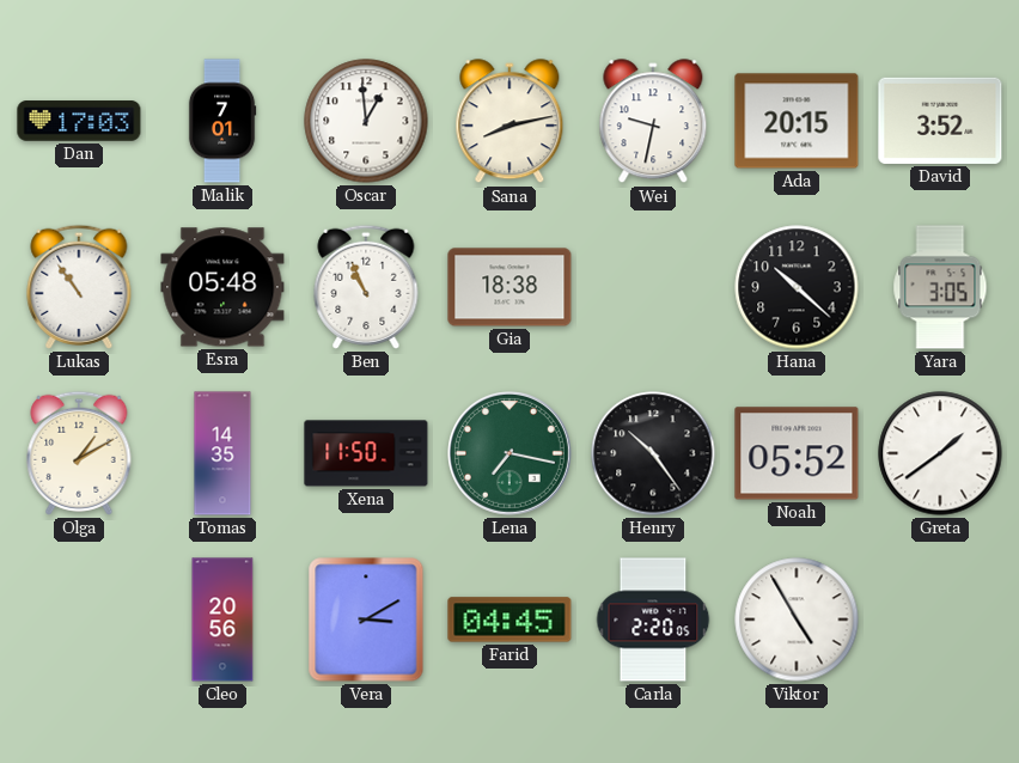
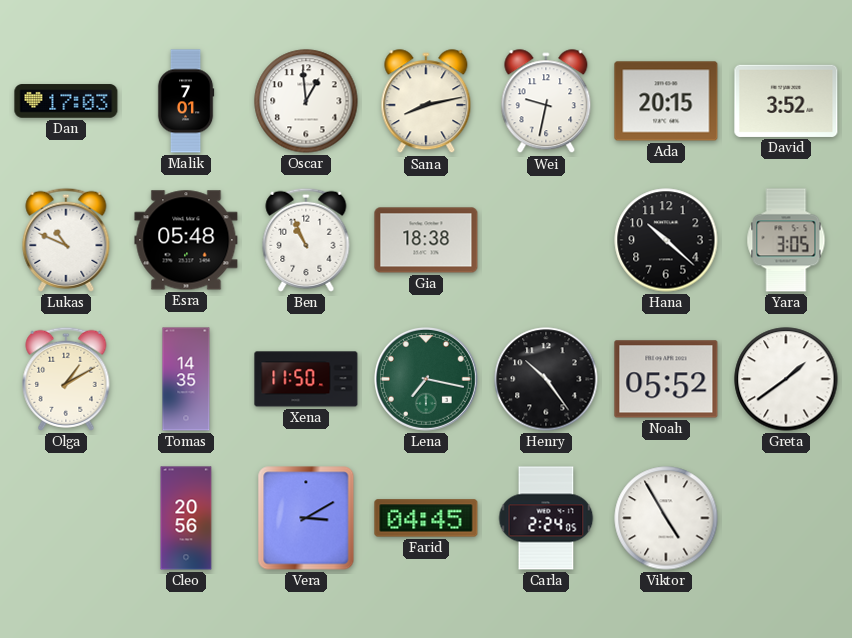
Lukas: 10:54 -> 10:49 (66, 240)
Carla: 2:20 -> 2:24 (546, 518)
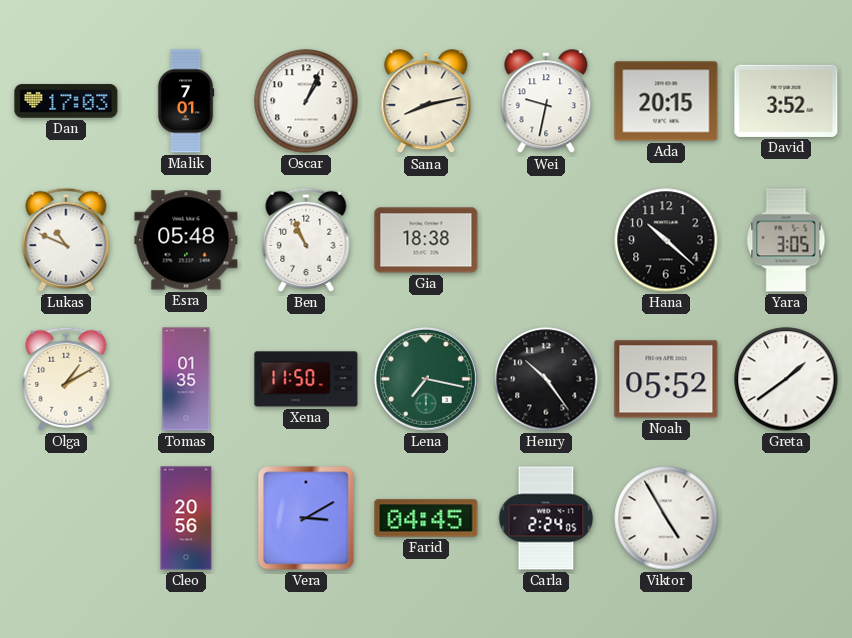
Oscar: 12:59 -> 1:04 (306, 101)
Tomas: 14:35 -> 01:35 (186, 379)
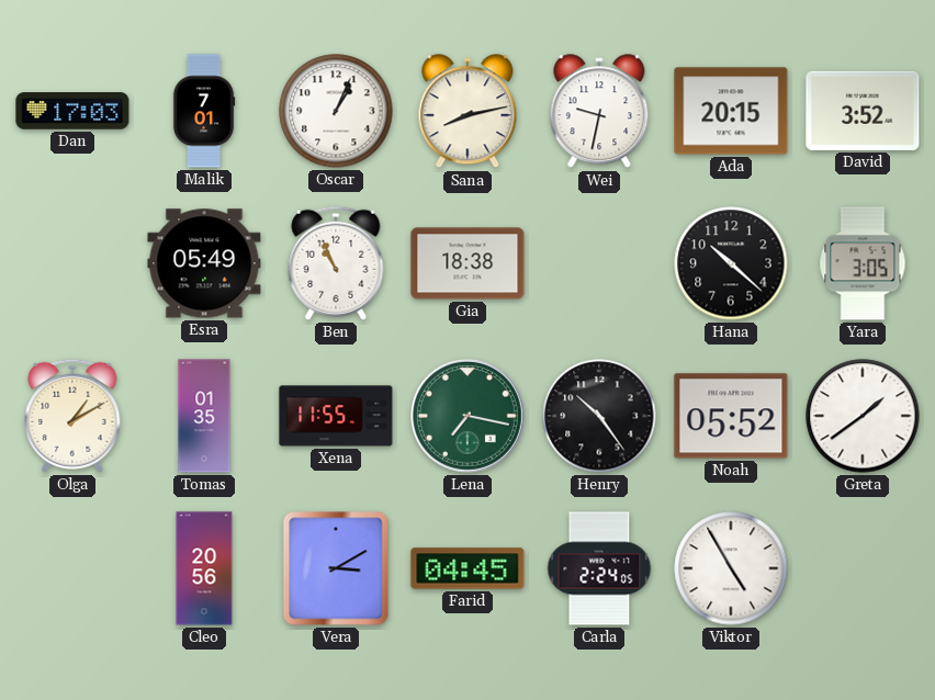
Lukas: 10:49 -> none (66, 240)
Esra: 05:48 -> 05:49 (204, 263)
Xena: 11:50 -> 11:55 (336, 416)
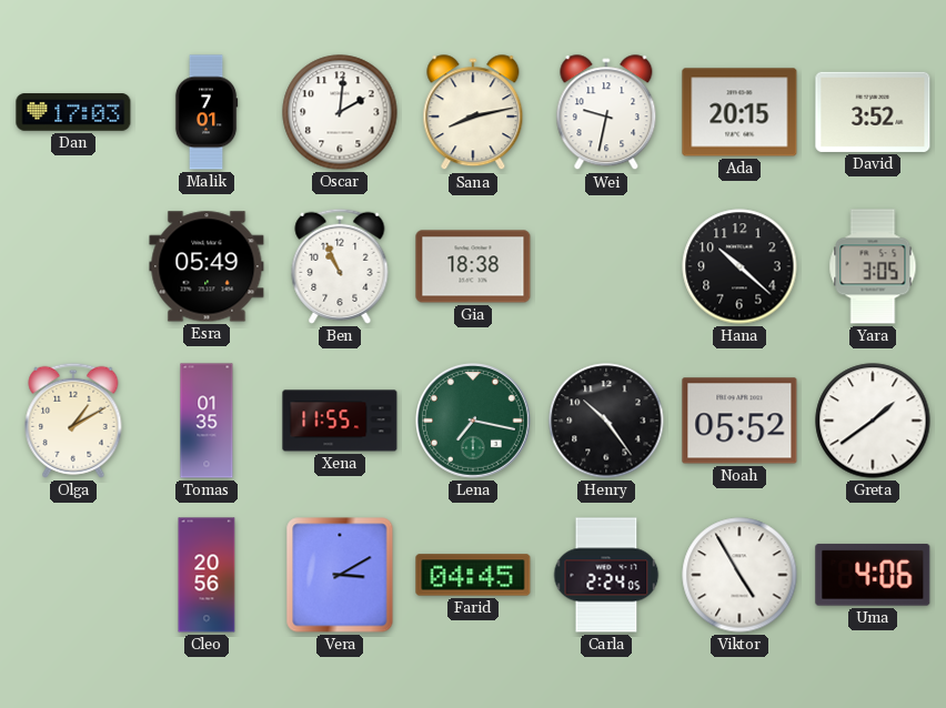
Oscar: 1:04 -> 2:01 (340, 112)
Uma: none -> 4:06 (873, 575)
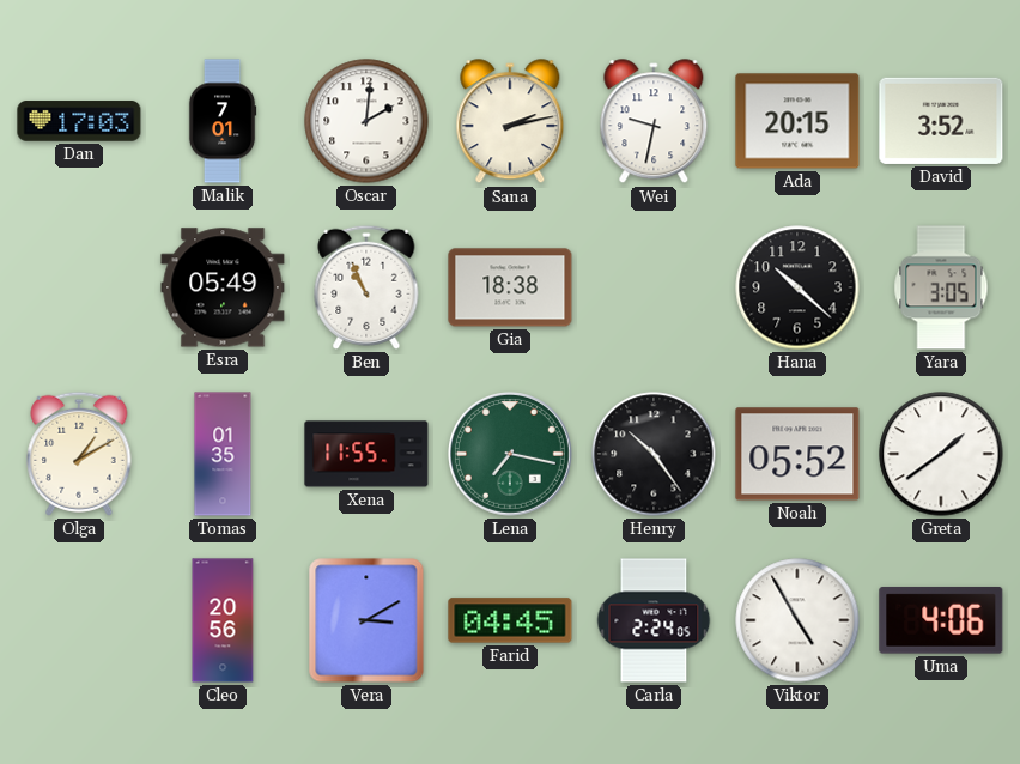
Sana: 8:13 -> 2:13 (510, 122)
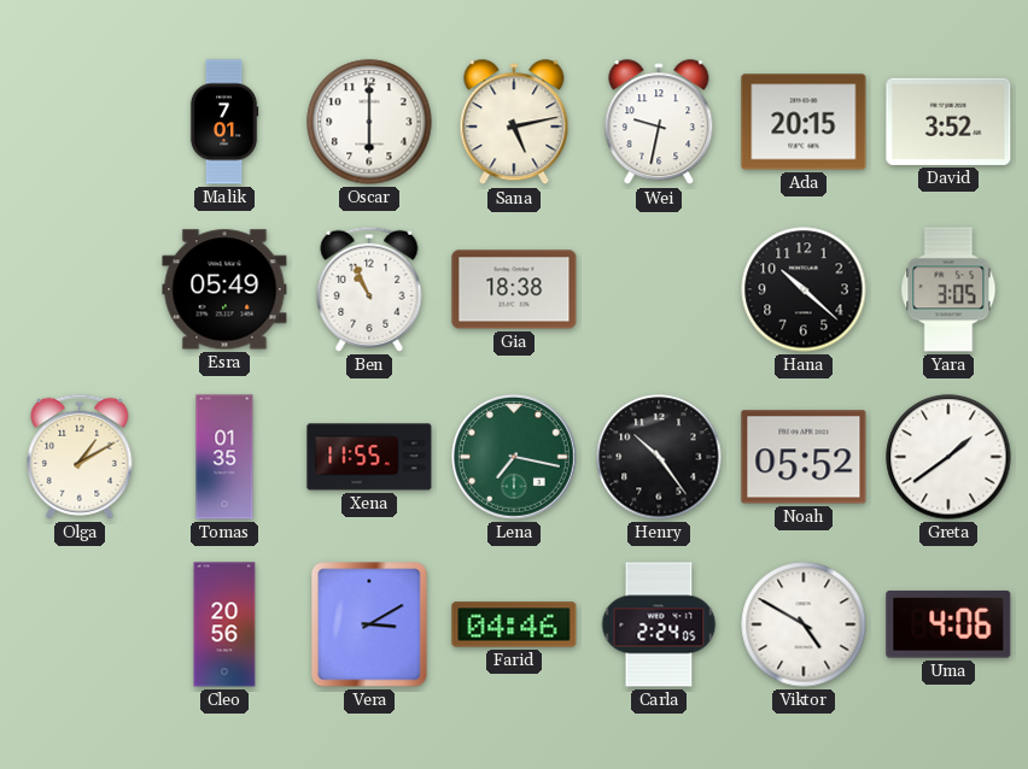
Dan: 17:03 -> none (79, 121)
Oscar: 2:01 -> 6:00 (369, 122)
Sana: 2:13 -> 5:13 (514, 123)
Farid: 04:45 -> 04:46 (514, 624)
Viktor: 4:55 -> 4:50 (804, 624)
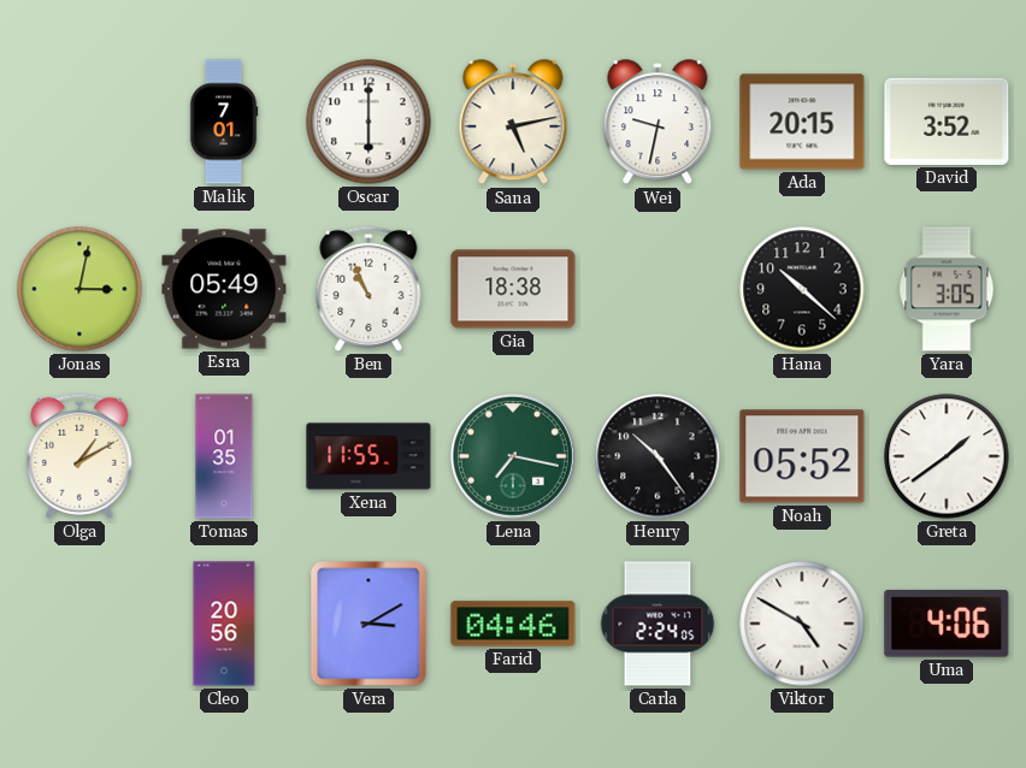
Jonas: none -> 3:02 (79, 289)
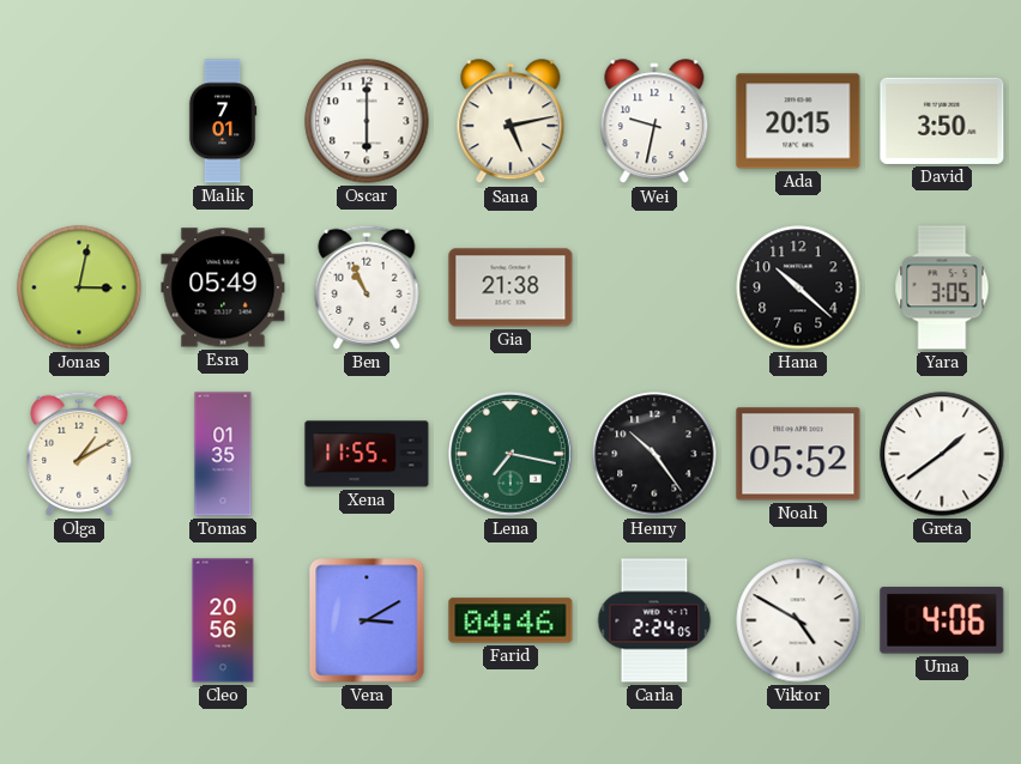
David: 3:52 -> 3:50 (942, 121)
Gia: 18:38 -> 21:38 (510, 287)
